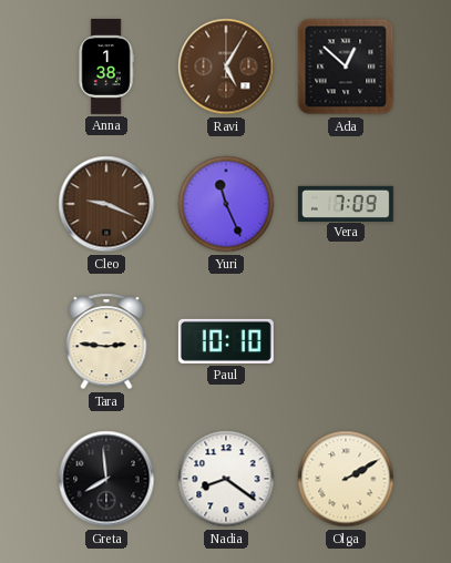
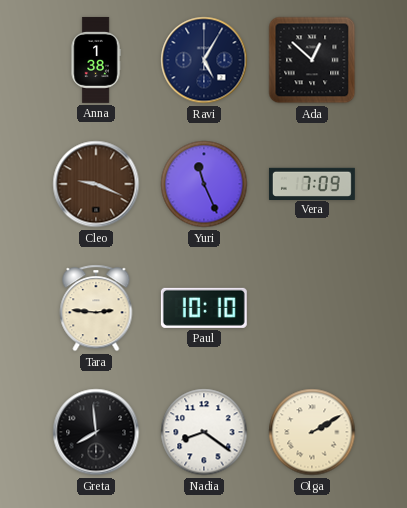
Ravi dial: brown -> navy (204, 60)
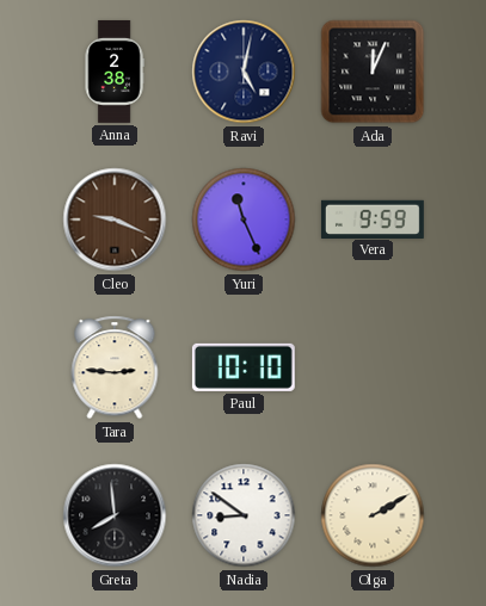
Anna: 1:38 -> 2:38 (115, 72)
Ravi: 5:05 -> 5:02 (244, 72)
Ada: 12:52 -> 12:04 (373, 72)
Vera: 7:09 -> 9:59 (373, 218)
Nadia: 8:21 -> 8:51 (244, 515)
